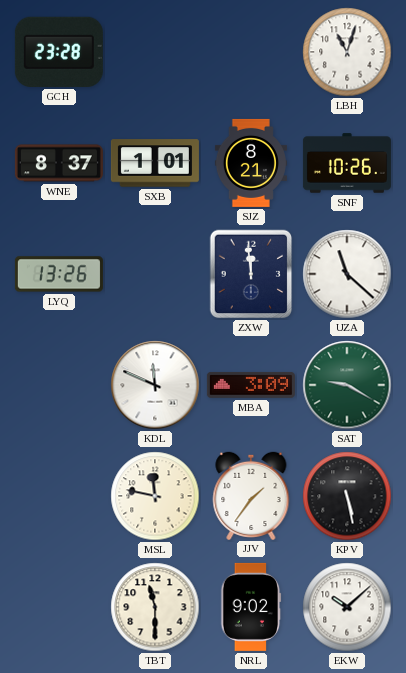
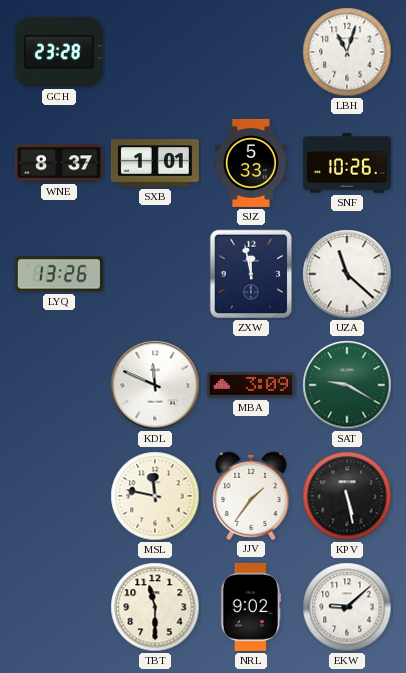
SJZ: 8:21 -> 5:33 (251, 163)
ZXW: 11:59 -> 11:58 (251, 274)
EKW: 10:08 -> 9:08 (347, 607)
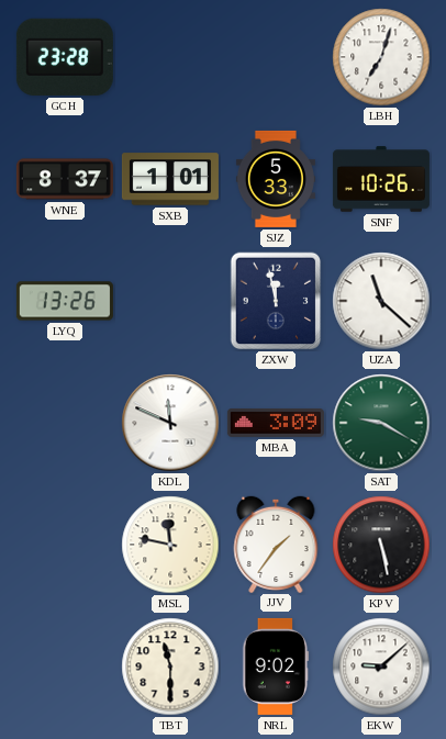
LBH: 11:03 -> 7:03 (381, 57)
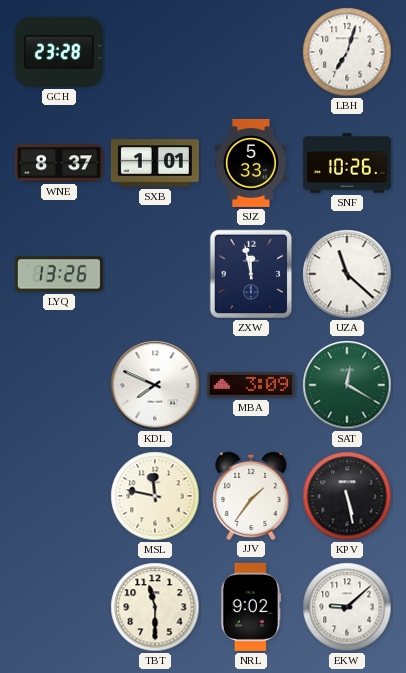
KDL: 11:49 -> 7:49 (155, 385)
SAT: 9:20 -> 12:20 (347, 385)
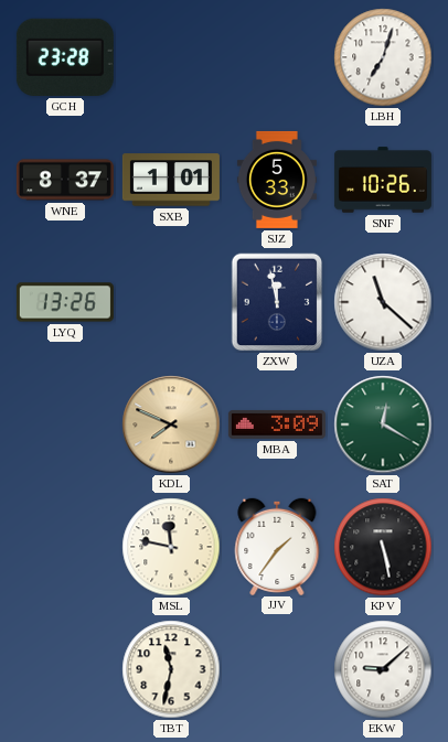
KDL dial: white -> champagne (171, 424)
TBT: 11:30 -> 11:32 (171, 669)
NRL: 9:02 -> none (251, 607)
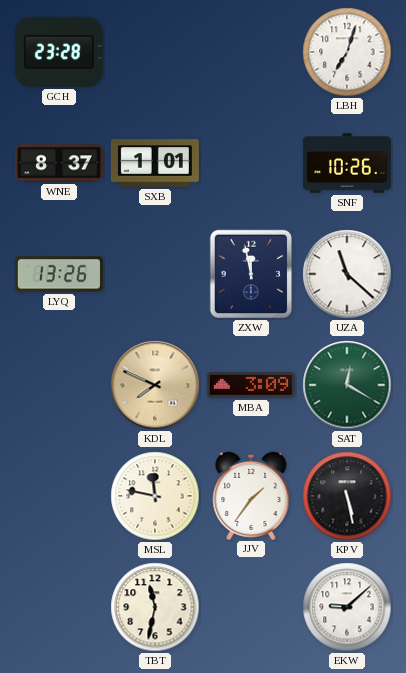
SJZ: 5:33 -> none (277, 180)
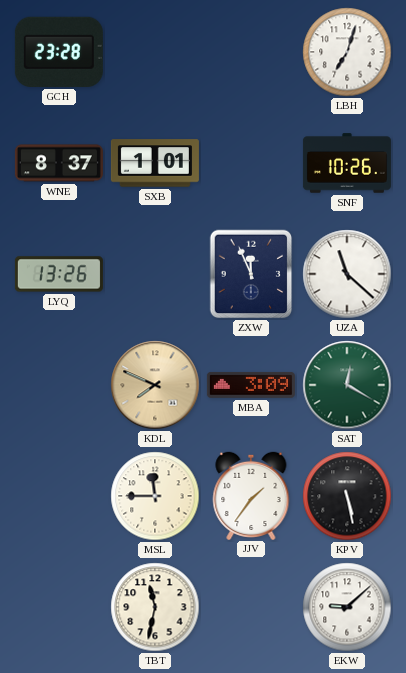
ZXW: 11:58 -> 11:56 (251, 274)
MSL: 11:47 -> 11:45 (155, 496)
